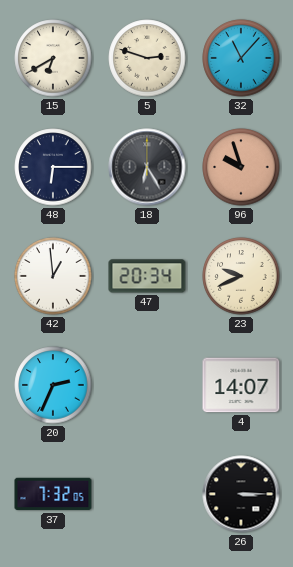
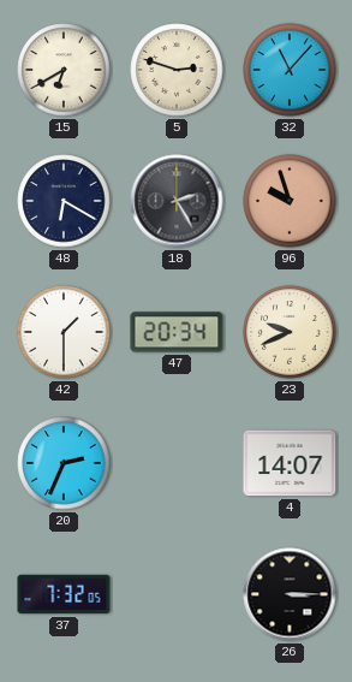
48: 6:15 -> 6:20 (64, 201)
18: 6:25 -> 2:25 (177, 201)
42: 12:59 -> 1:30 (64, 332)
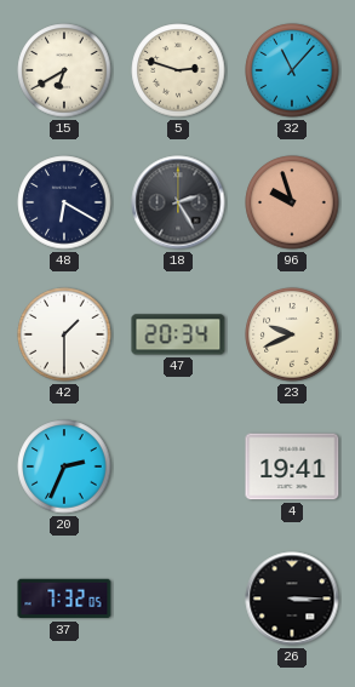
4: 14:07 -> 19:41 (292, 466)
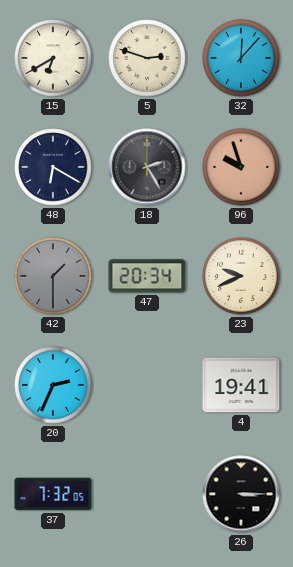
32: 11:07 -> 12:07 (241, 58)
42 dial: white -> grey (53, 276)
